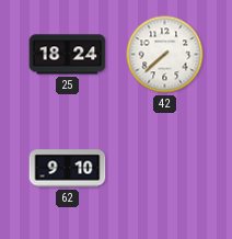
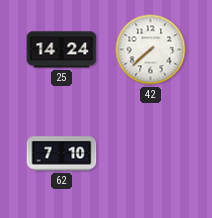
25: 18:24 -> 14:24 (62, 50)
62: 9:10 -> 7:10 (62, 154)
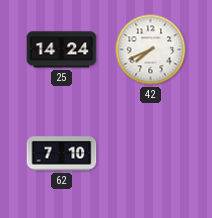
42: 7:38 -> 7:41 (151, 50)
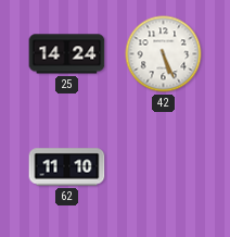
42: 7:41 -> 5:26 (164, 54)
62: 7:10 -> 11:10 (67, 167)
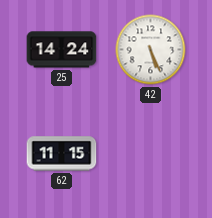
62: 11:10 -> 11:15 (62, 154)
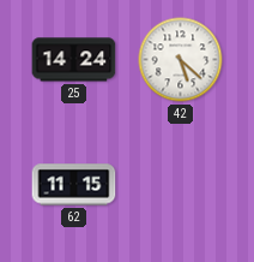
42: 5:26 -> 5:22 (181, 60)
